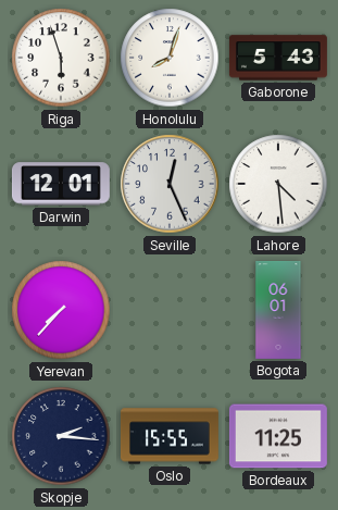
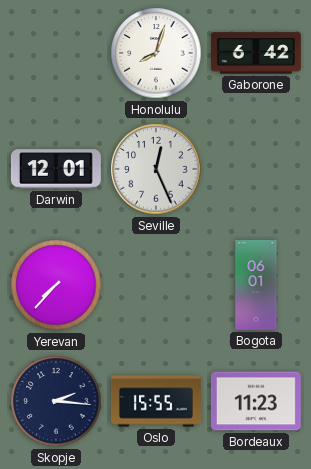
Riga: 5:57 -> none (61, 58)
Gaborone: 5:43 -> 6:42 (256, 53)
Lahore: 4:29 -> none (278, 184)
Bordeaux: 11:25 -> 11:23 (256, 401)
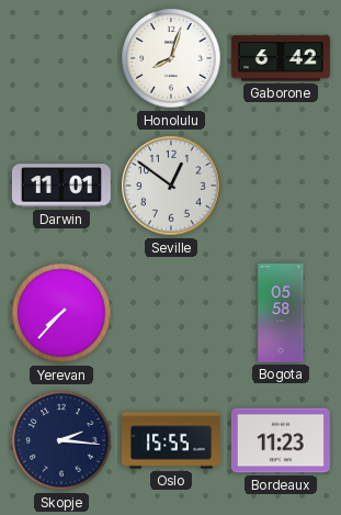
Darwin: 12:01 -> 11:01 (61, 186)
Seville: 12:26 -> 12:51 (171, 186)
Bogota: 06:01 -> 05:58 (281, 313)
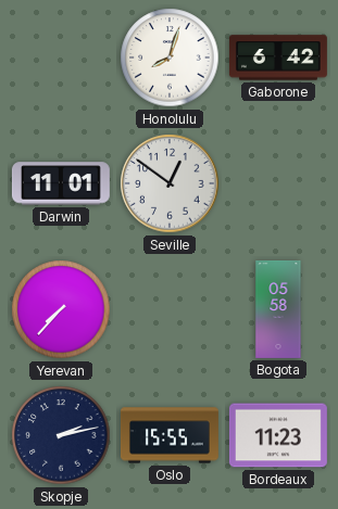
Skopje: 2:16 -> 2:13 (61, 435)
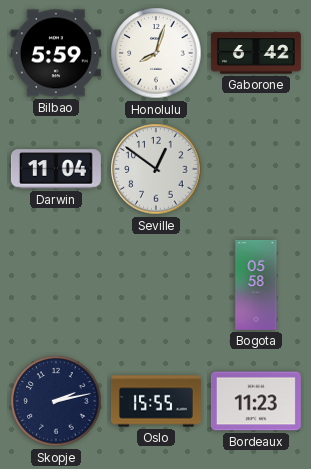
Bilbao: none -> 5:59 (56, 53)
Darwin: 11:01 -> 11:04 (56, 169)
Yerevan: 7:37 -> none (61, 309)
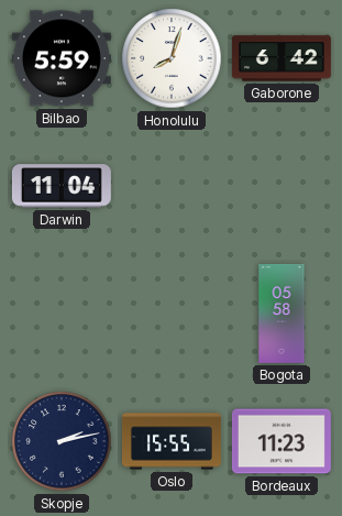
Seville: 12:51 -> none (156, 169)
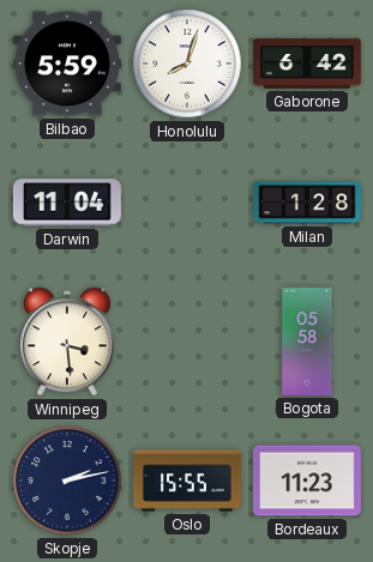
Milan: none -> 1:28 (307, 203)
Winnipeg: none -> 3:29 (67, 342)
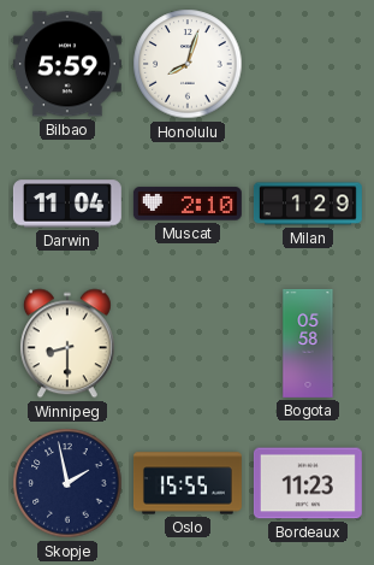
Gaborone: 6:42 -> none (307, 64)
Muscat: none -> 2:10 (188, 204)
Milan: 1:28 -> 1:29 (308, 204)
Winnipeg: 3:29 -> 8:30 (67, 343)
Skopje: 2:13 -> 1:58 (67, 483)
